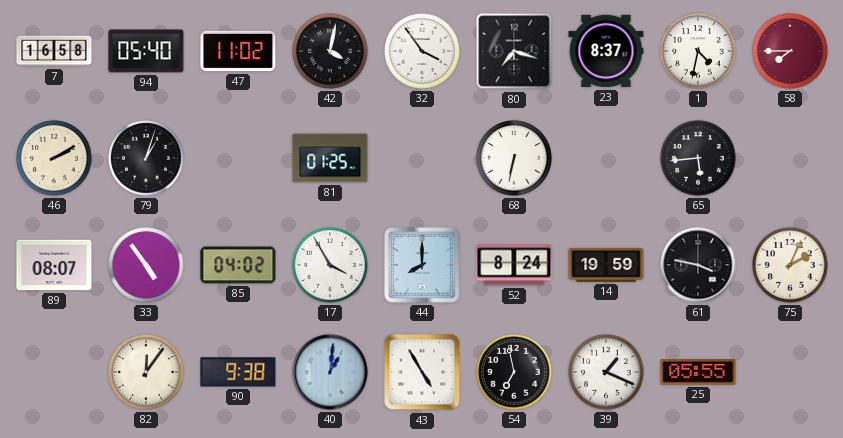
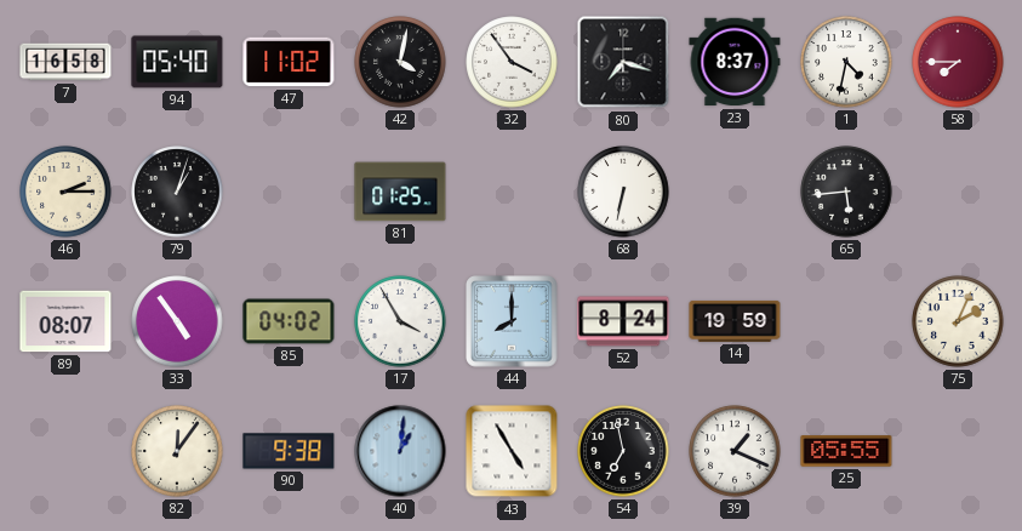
46: 2:10 -> 2:15 (65, 192)
61: 3:47 -> none (698, 265)
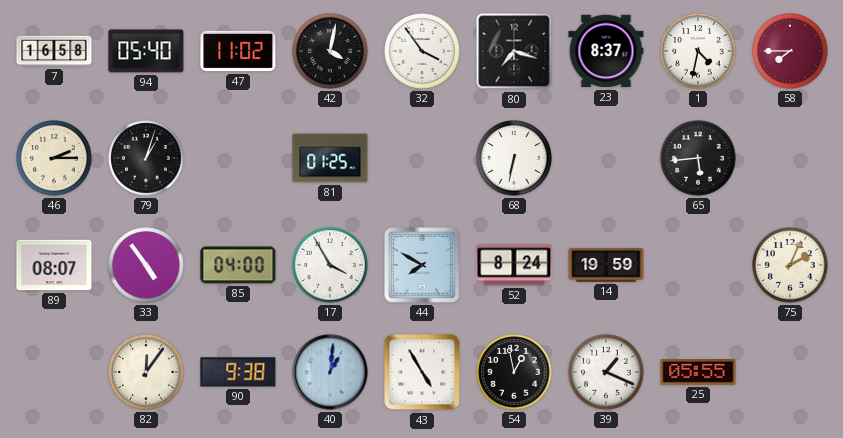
85: 04:02 -> 04:00 (238, 265)
44: 8:00 -> 7:50 (422, 265)
54: 6:58 -> 12:58 (514, 372)
